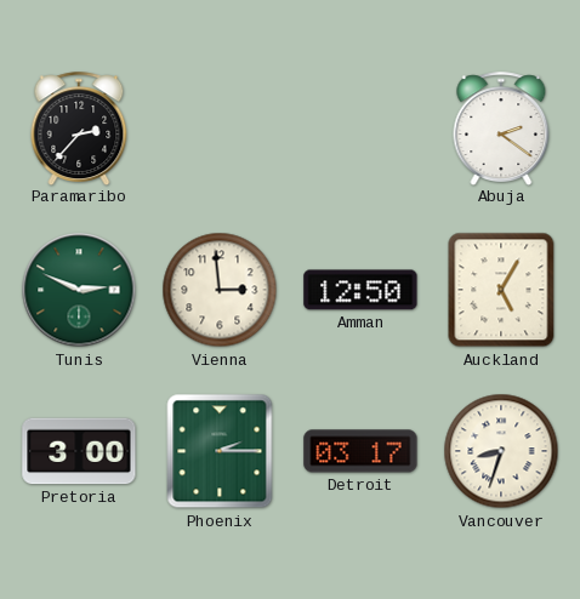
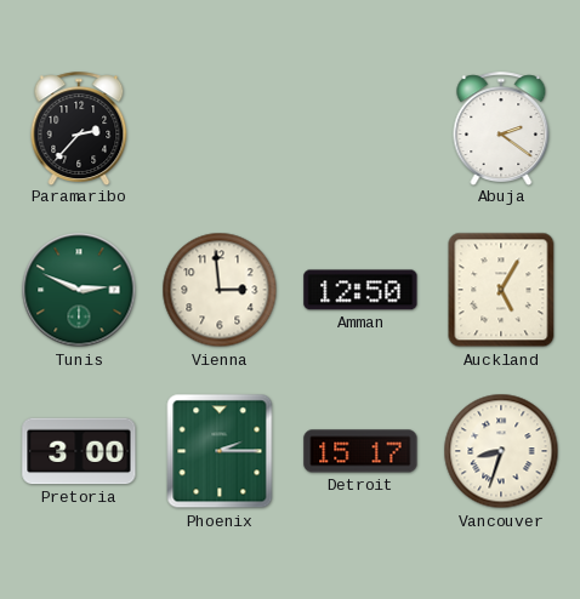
Detroit: 03:17 -> 15:17 (360, 451)
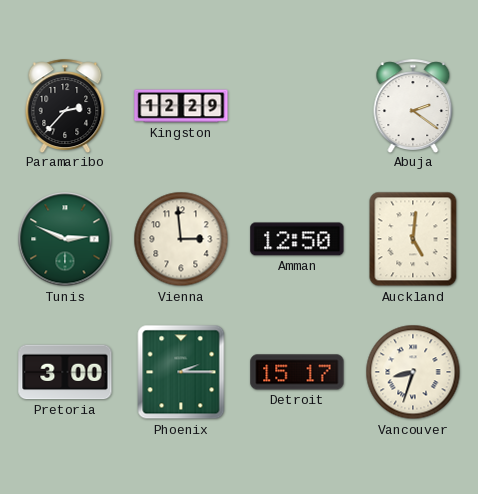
Kingston: none -> 12:29 (181, 106)
Auckland: 5:05 -> 5:01 (413, 239)
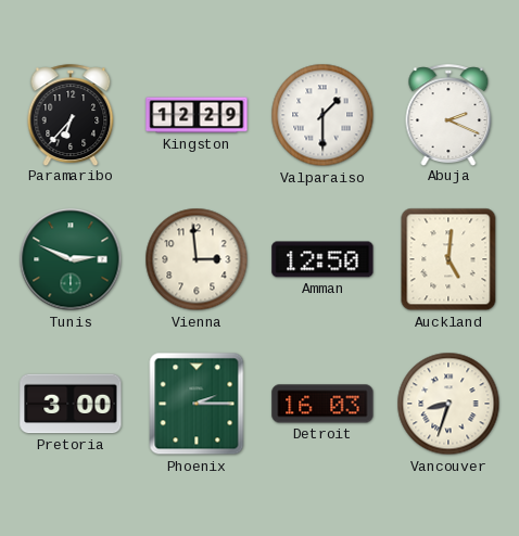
Paramaribo: 2:37 -> 6:37 (71, 115)
Valparaiso: none -> 1:30 (322, 115)
Abuja: 2:21 -> 2:19 (448, 115)
Detroit: 15:17 -> 16:03 (322, 404)
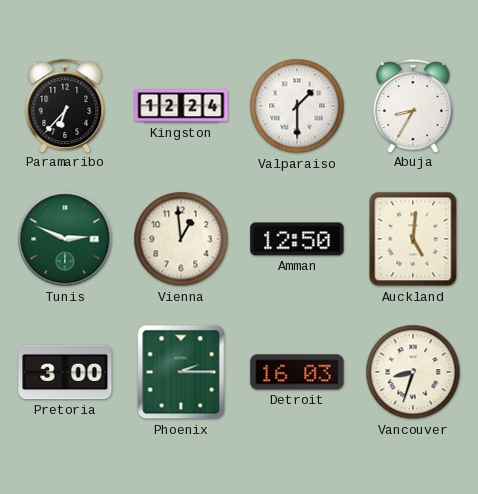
Kingston: 12:29 -> 12:24 (181, 106)
Abuja: 2:19 -> 8:35 (413, 106)
Vienna: 2:59 -> 12:59 (181, 239)
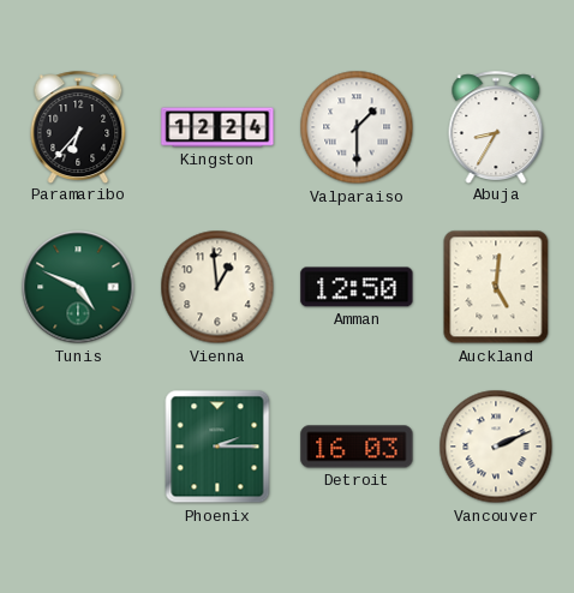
Tunis: 2:49 -> 4:49 (78, 287)
Pretoria: 3:00 -> none (65, 372)
Vancouver: 8:33 -> 2:11 (496, 447)
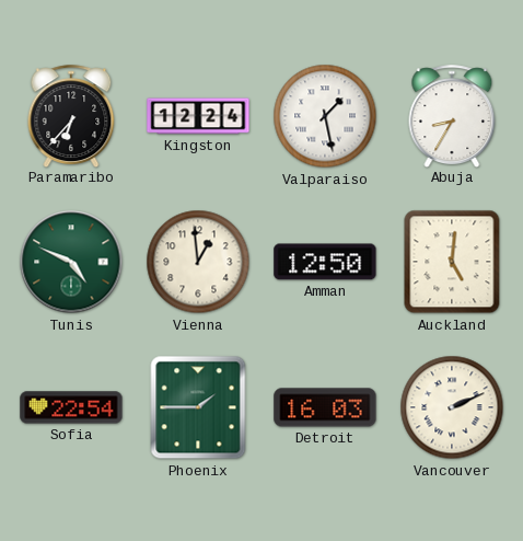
Valparaiso: 1:30 -> 1:28 (325, 116)
Sofia: none -> 22:54 (71, 407)
Phoenix: 2:15 -> 1:45 (198, 407)
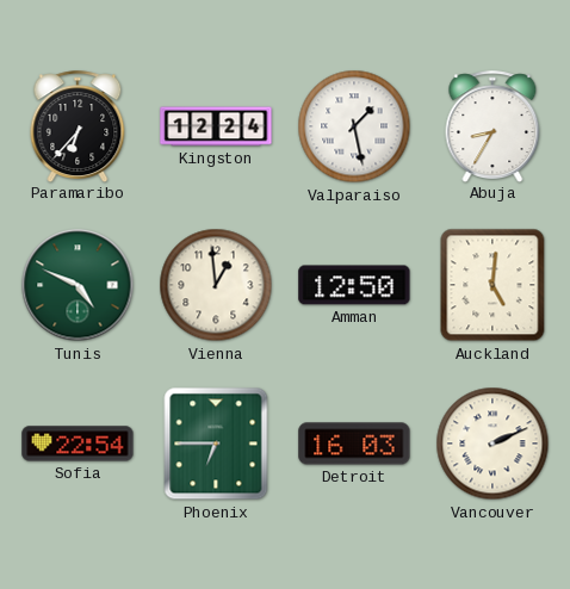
Phoenix: 1:45 -> 6:45 (216, 444)
